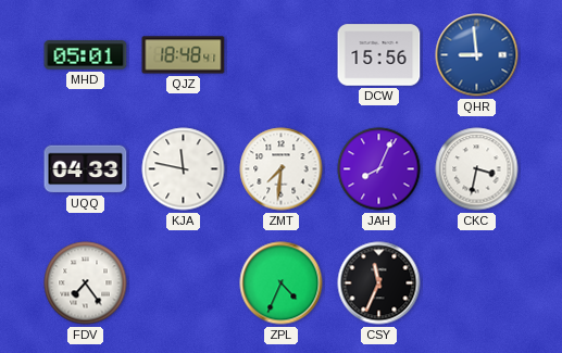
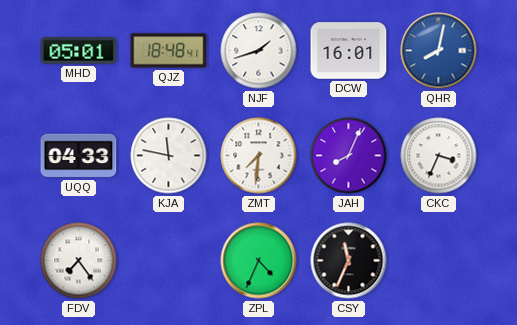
NJF: none -> 1:42 (259, 51)
DCW: 15:56 -> 16:01 (349, 51)
QHR: 8:59 -> 8:02 (439, 51)
CKC: 3:32 -> 3:34 (439, 156)
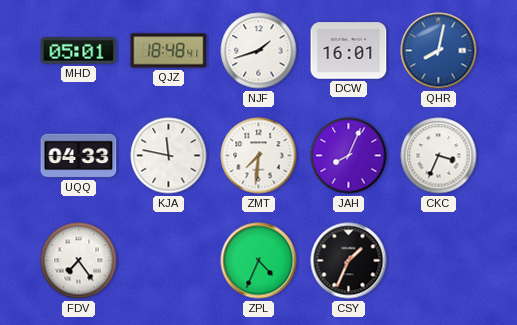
CSY: 11:34 -> 1:34 (349, 261)
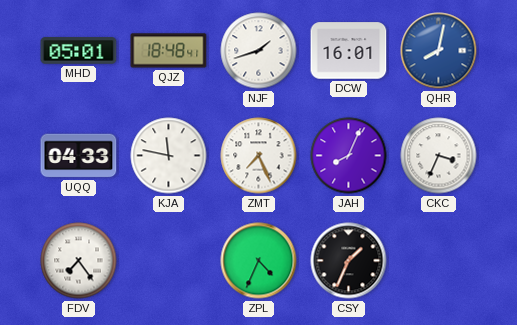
ZMT: 7:31 -> 7:26 (259, 156)
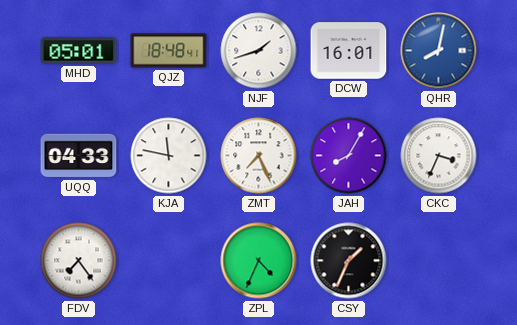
JAH: 8:04 -> 8:05 (349, 156)
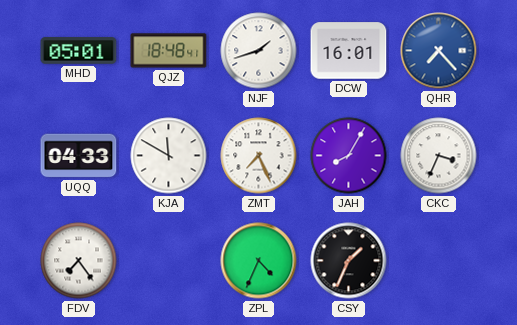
QHR: 8:02 -> 7:23 (439, 51)
KJA: 11:47 -> 11:50 (169, 156)
